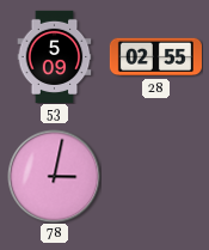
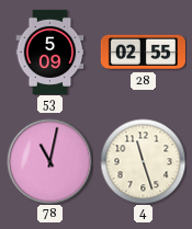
78: 3:02 -> 11:02 (49, 161)
4: none -> 11:27 (143, 161)
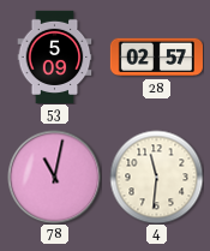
28: 02:55 -> 02:57 (156, 58)
4: 11:27 -> 11:31 (156, 177)
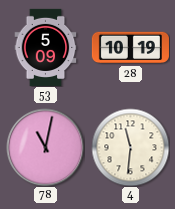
28: 02:57 -> 10:19 (130, 48)
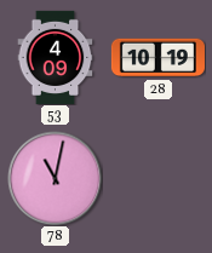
53: 5:09 -> 4:09 (56, 57)
4: 11:31 -> none (130, 147)
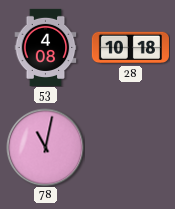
53: 4:09 -> 4:08 (46, 47)
28: 10:19 -> 10:18 (130, 48)
